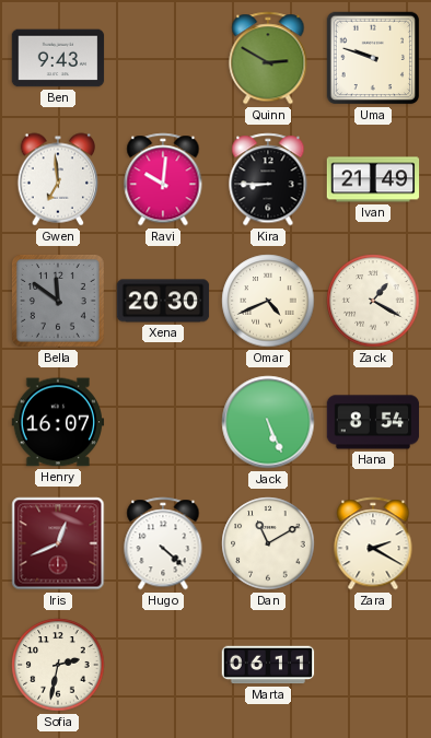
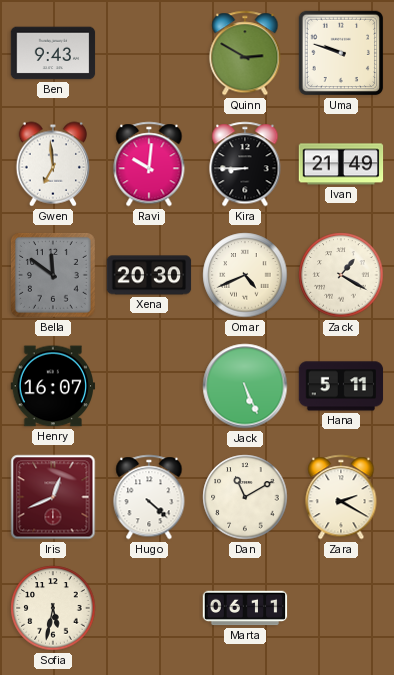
Hana: 8:54 -> 5:11 (341, 386)
Sofia: 2:32 -> 5:32 (53, 608)
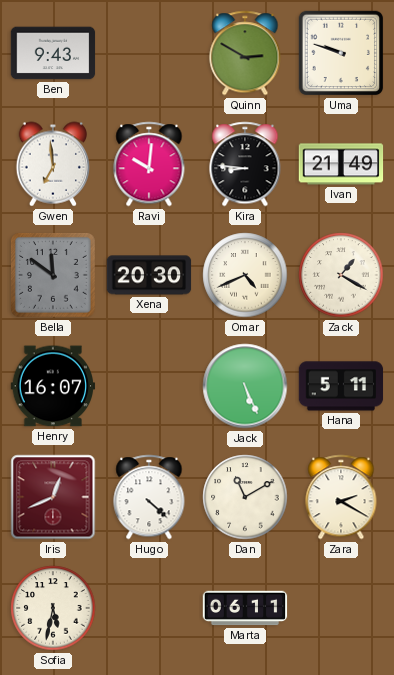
Kira: 8:45 -> 8:46 (245, 164)
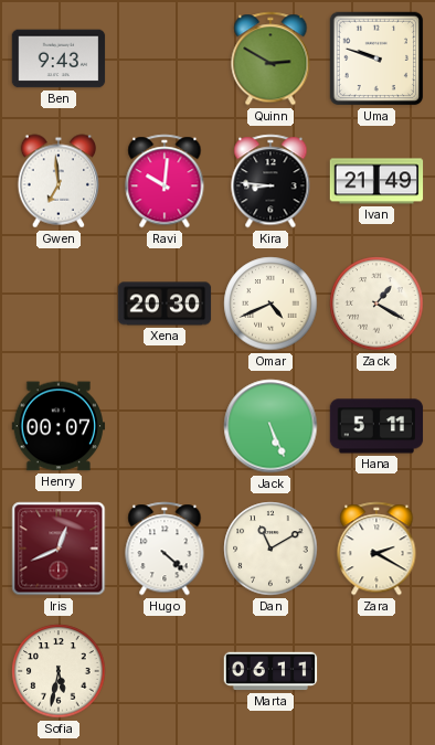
Bella: 11:51 -> none (53, 275)
Henry: 16:07 -> 00:07 (59, 426)
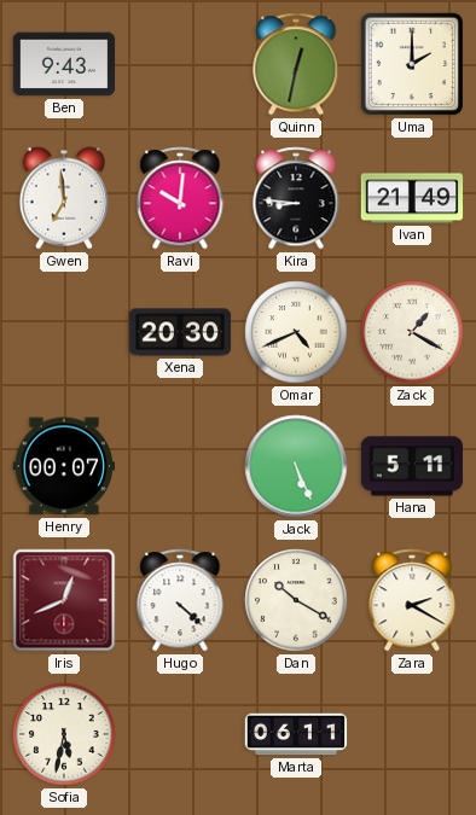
Quinn: 2:50 -> 12:32 (296, 64)
Uma: 9:48 -> 2:00 (412, 64)
Dan: 11:10 -> 10:20 (296, 600)
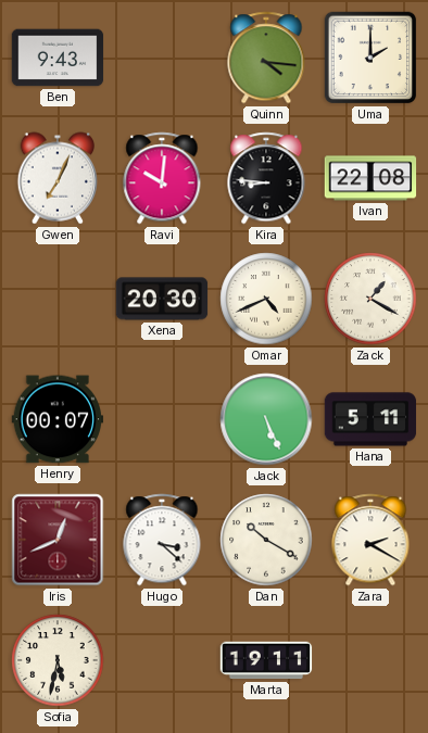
Quinn: 12:32 -> 4:16 (266, 58)
Gwen: 6:59 -> 7:04 (56, 178)
Ivan: 21:49 -> 22:08 (370, 178)
Hugo: 4:22 -> 3:22 (162, 540)
Marta: 06:11 -> 19:11 (266, 660)
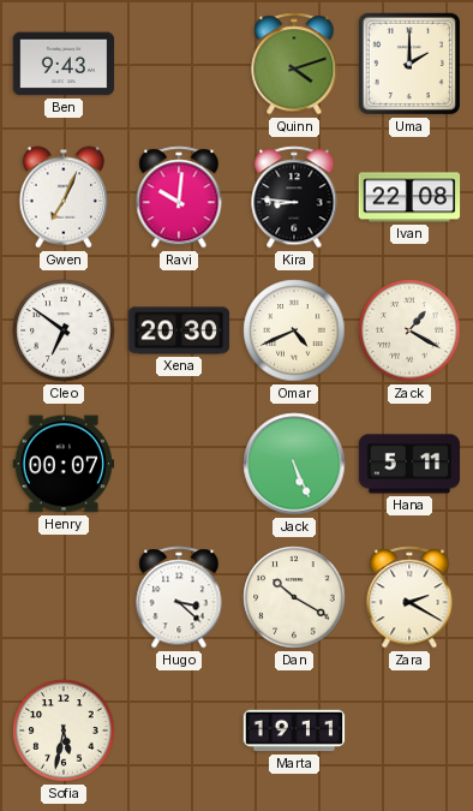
Quinn: 4:16 -> 4:12 (294, 64)
Cleo: none -> 6:51 (64, 330)
Iris: 12:41 -> none (58, 540)
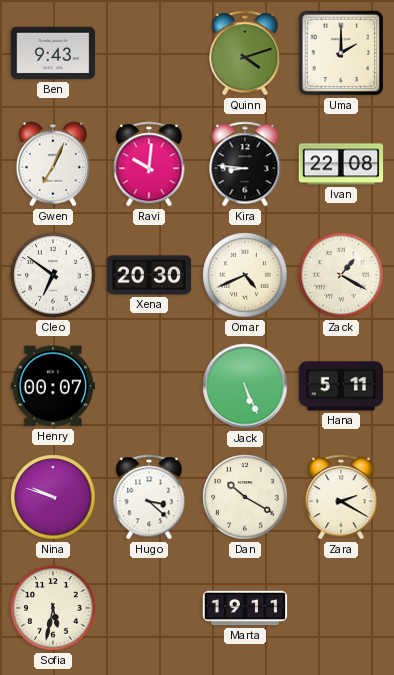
Nina: none -> 9:48 (53, 497)
